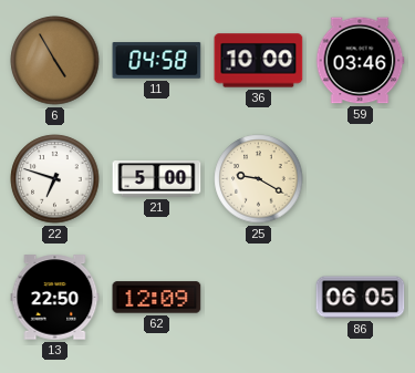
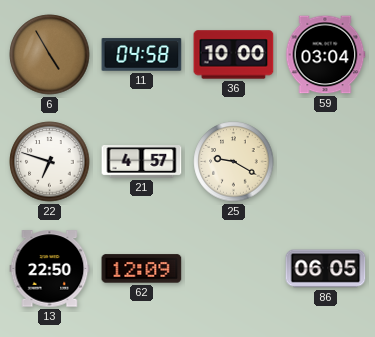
59: 03:46 -> 03:04 (325, 55)
21: 5:00 -> 4:57 (142, 162)
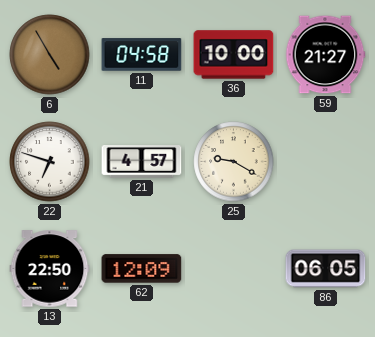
59: 03:04 -> 21:27 (325, 55)
